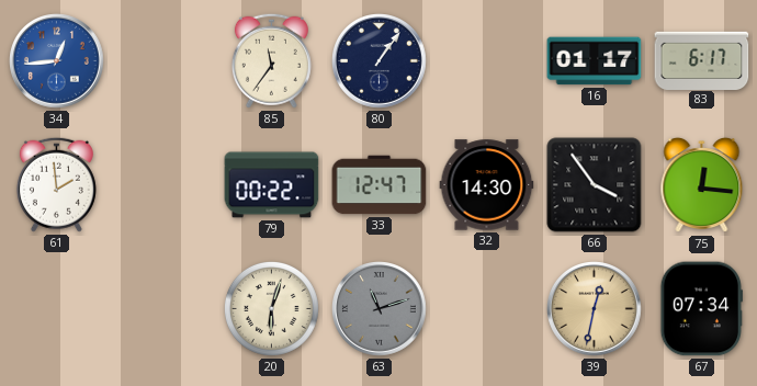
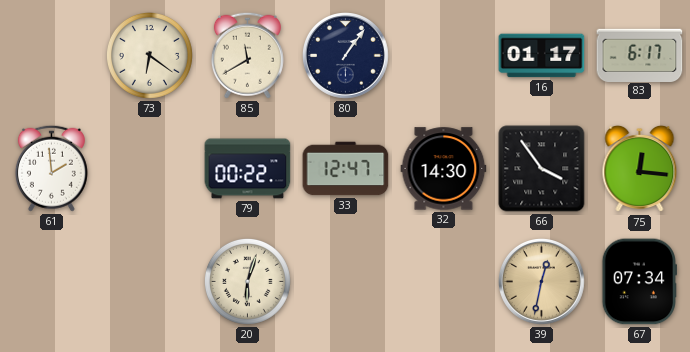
34: 12:44 -> none (57, 61)
73: none -> 6:21 (149, 55)
85: 11:36 -> 11:40 (247, 55)
63: 11:12 -> none (380, 309)
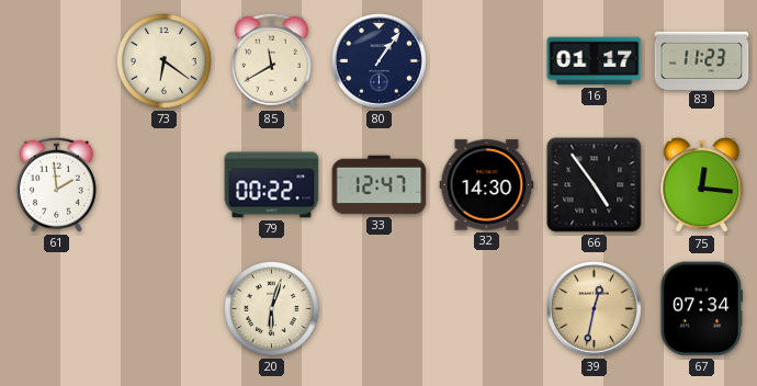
83: 6:17 -> 11:23 (702, 60)
66: 3:54 -> 4:54 (595, 185)
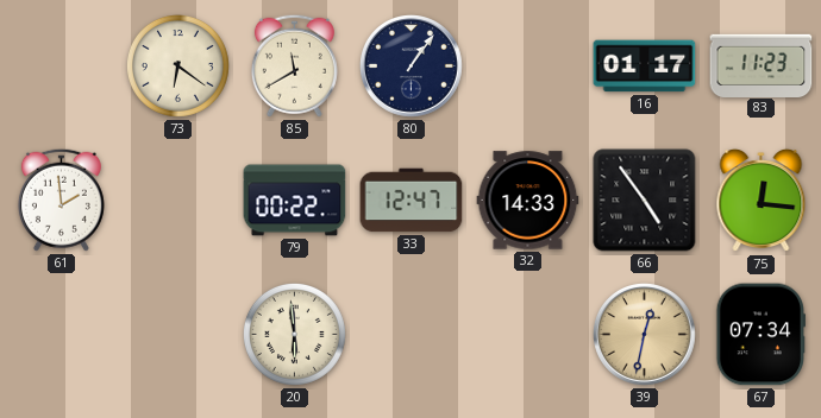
32: 14:30 -> 14:33 (528, 201)
20: 6:03 -> 5:59 (294, 334)
